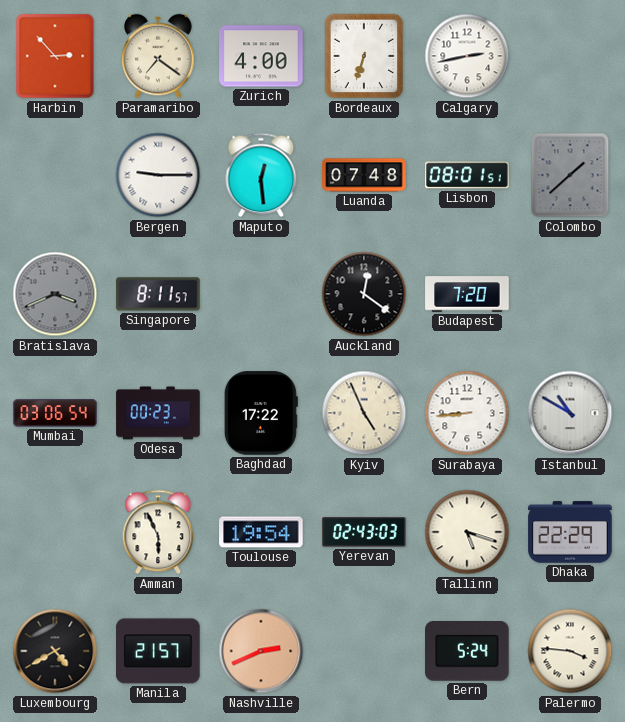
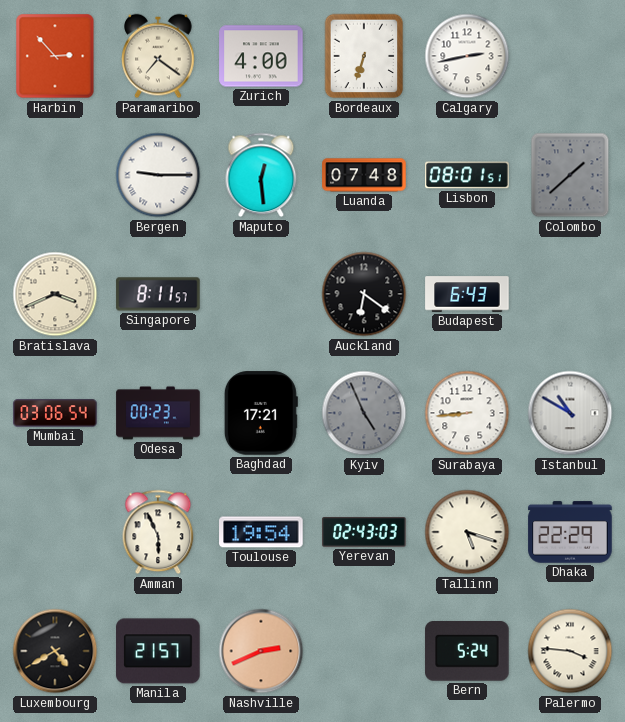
Bratislava dial: grey -> cream (55, 294)
Auckland: 12:21 -> 6:21 (364, 294)
Budapest: 7:20 -> 6:43 (467, 294)
Baghdad: 17:22 -> 17:21 (261, 413)
Kyiv dial: cream -> grey (364, 413)
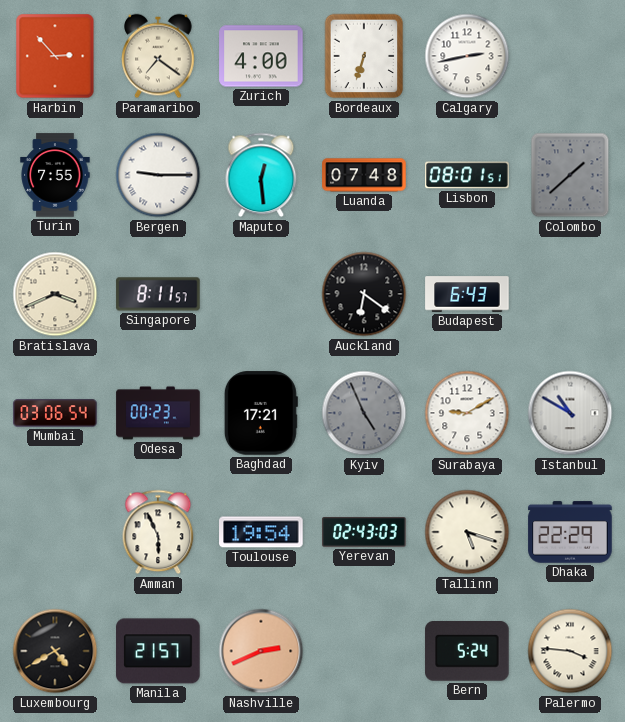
Turin: none -> 7:55 (55, 175)
Surabaya: 8:44 -> 9:10 (467, 413)
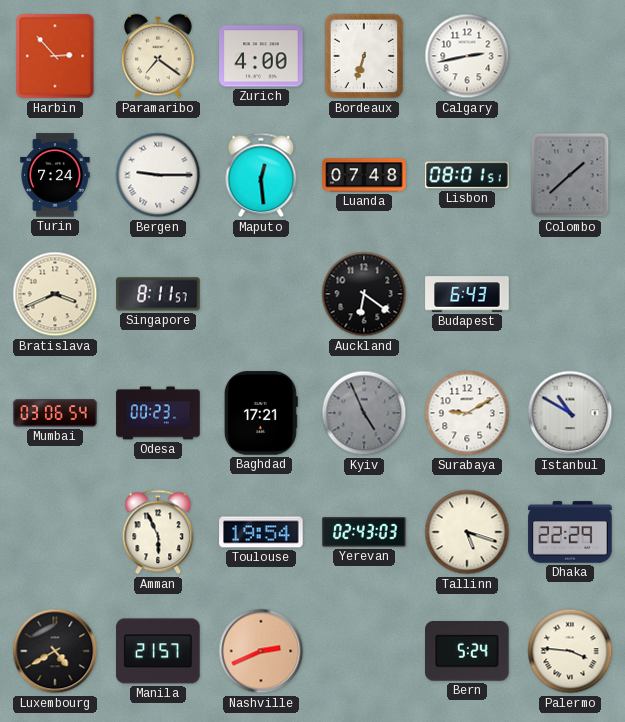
Turin: 7:55 -> 7:24 (55, 175)
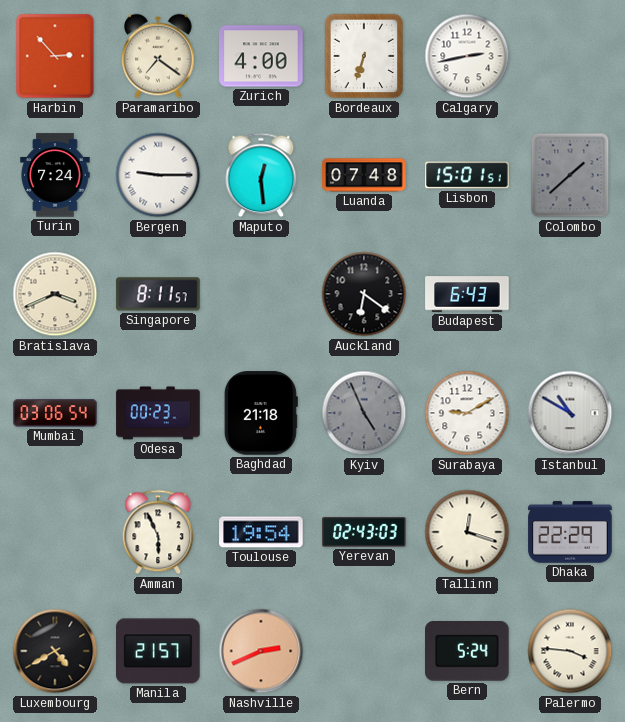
Lisbon: 08:01 -> 15:01 (467, 175)
Baghdad: 17:21 -> 21:18 (261, 413)
Tallinn: 5:18 -> 12:18 (467, 532)
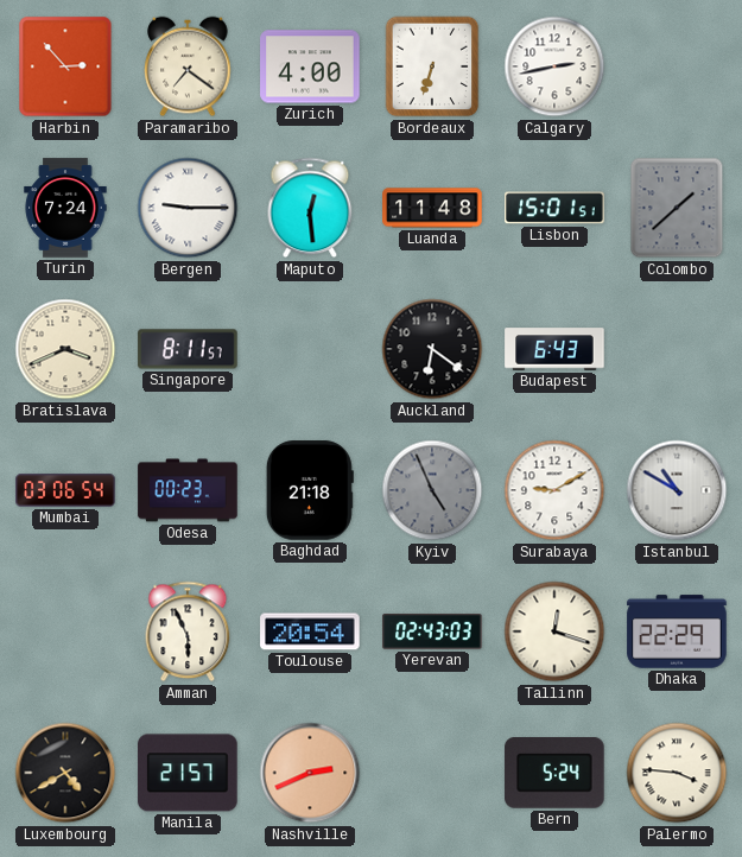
Luanda: 07:48 -> 11:48 (432, 208)
Toulouse: 19:54 -> 20:54 (310, 631)
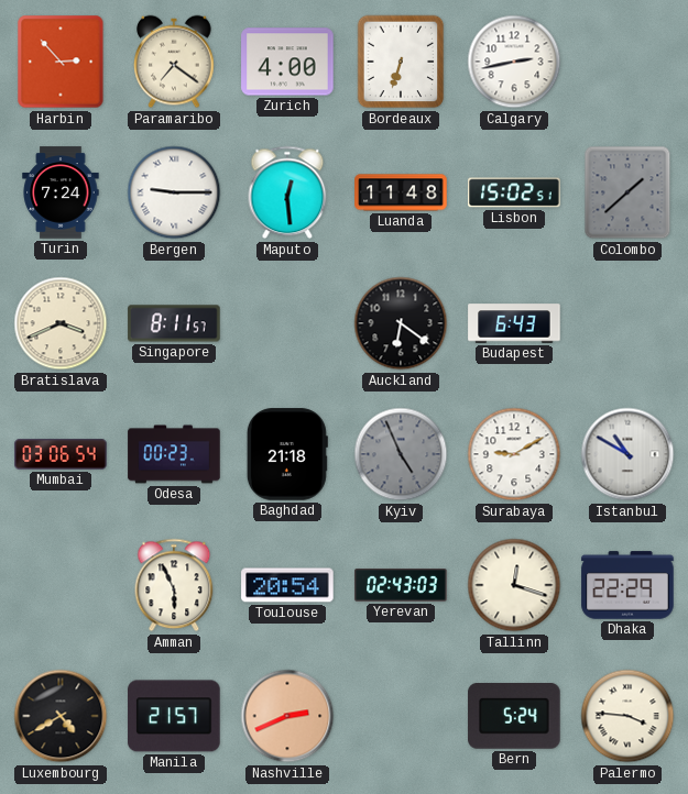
Lisbon: 15:01 -> 15:02 (514, 192)
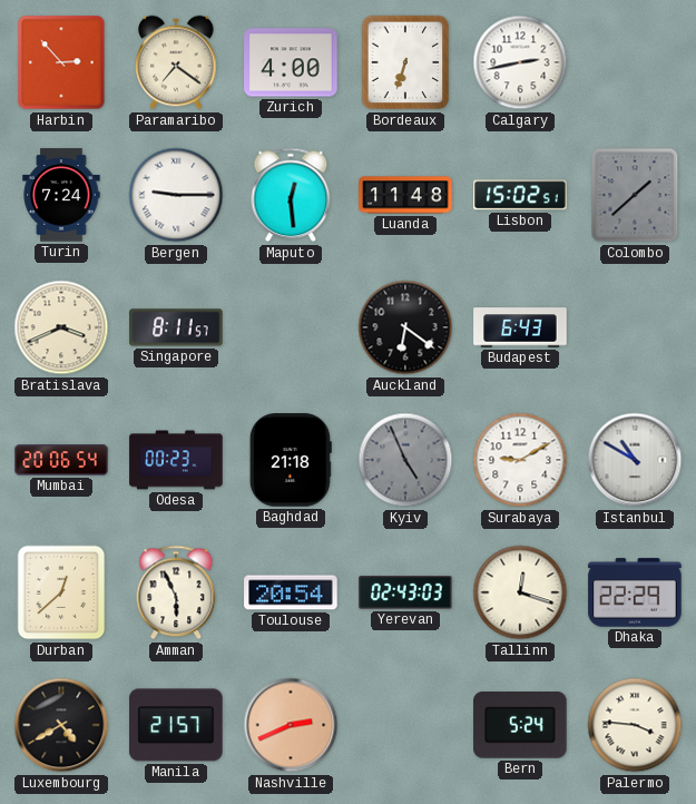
Mumbai: 03:06 -> 20:06 (61, 460)
Durban: none -> 12:38 (61, 592)
